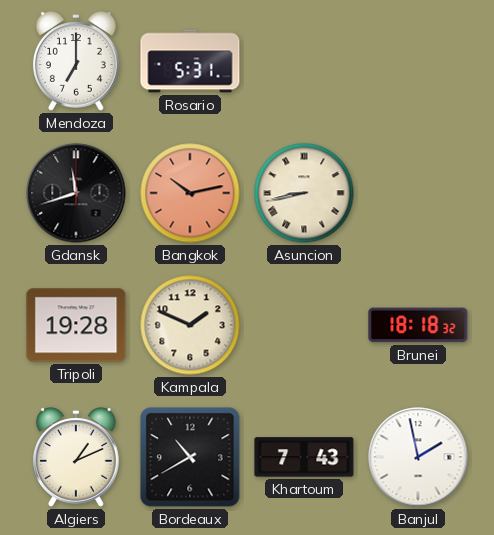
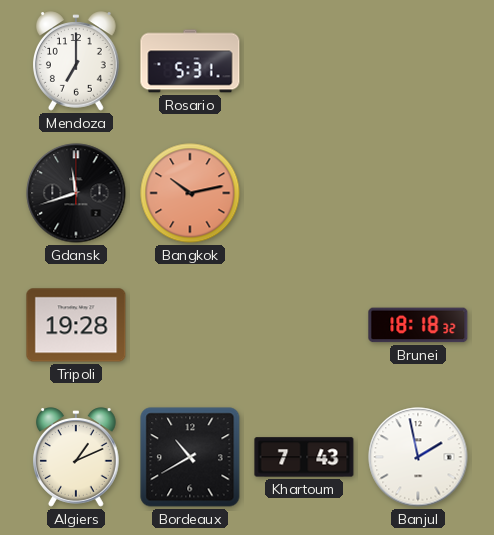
Asuncion: 8:43 -> none (304, 193)
Kampala: 1:49 -> none (190, 325)
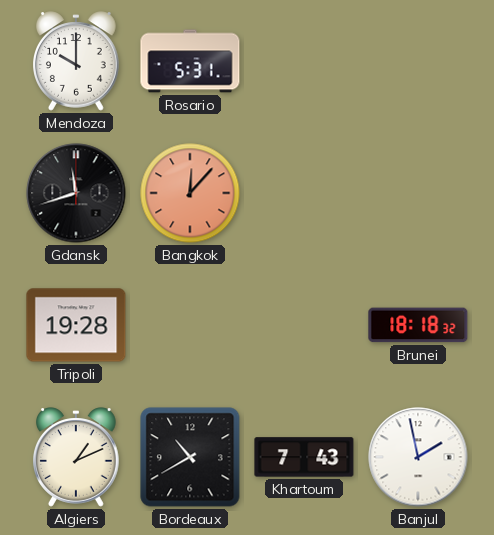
Mendoza: 7:00 -> 10:00 (77, 61)
Bangkok: 10:13 -> 12:07 (190, 193)
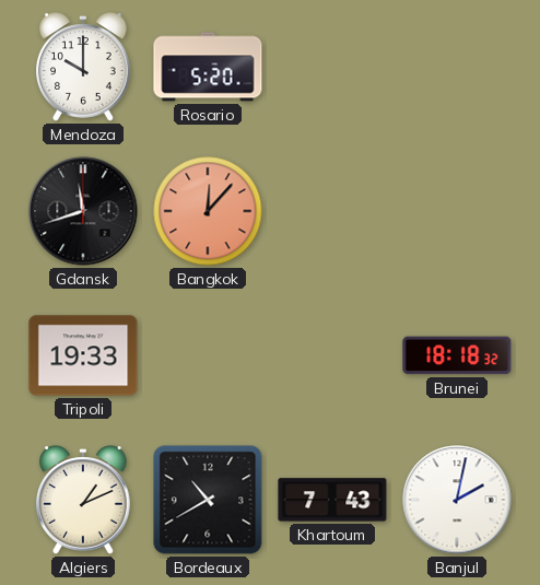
Rosario: 5:31 -> 5:20 (208, 67)
Tripoli: 19:28 -> 19:33 (83, 355)
Banjul: 1:58 -> 2:02 (457, 500)
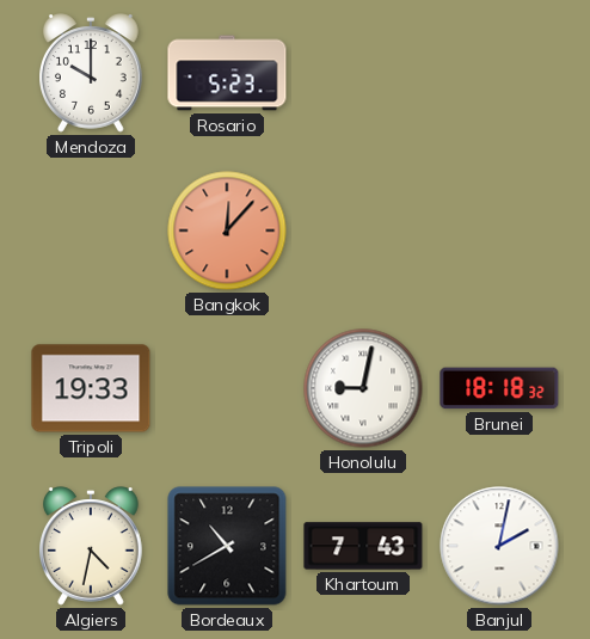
Rosario: 5:20 -> 5:23 (227, 73)
Gdansk: 11:42 -> none (83, 211)
Honolulu: none -> 9:02 (363, 388)
Algiers: 1:11 -> 4:32 (92, 546)
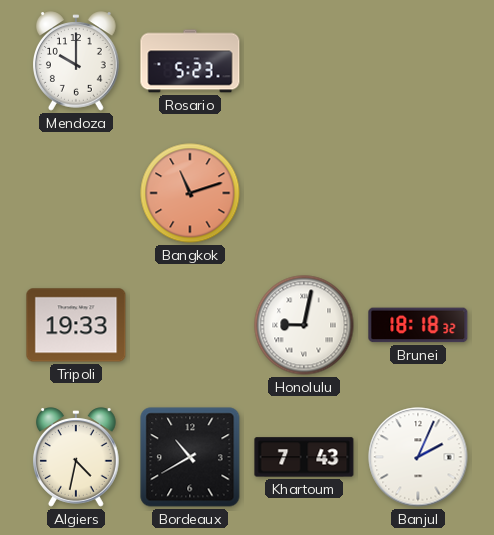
Bangkok: 12:07 -> 11:12 (190, 193)
Banjul: 2:02 -> 2:04 (418, 457)
